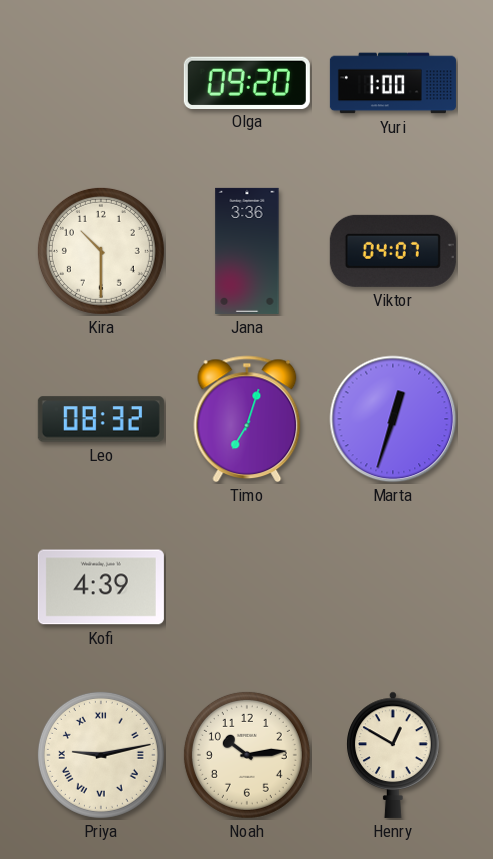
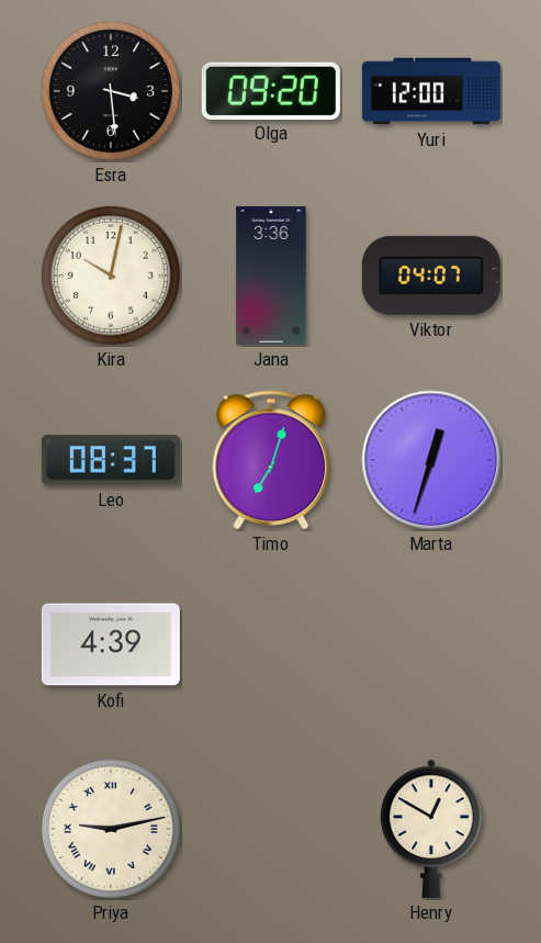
Esra: none -> 3:29 (111, 91)
Yuri: 1:00 -> 12:00 (431, 91)
Kira: 10:30 -> 10:02 (111, 276)
Leo: 08:32 -> 08:37 (111, 460)
Noah: 10:14 -> none (247, 755)
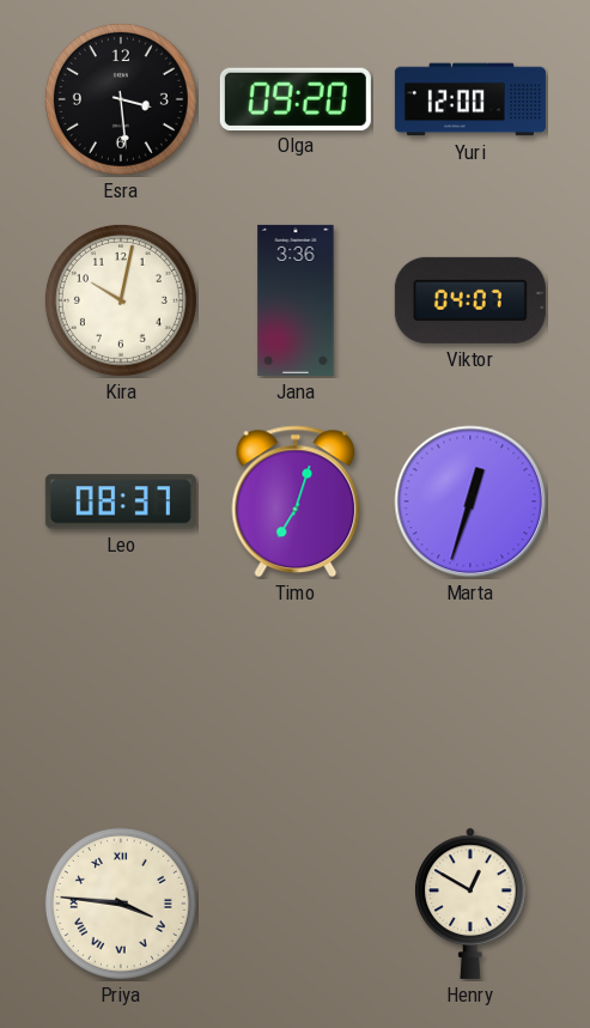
Kofi: 4:39 -> none (111, 644)
Priya: 9:13 -> 3:46 (121, 904)
